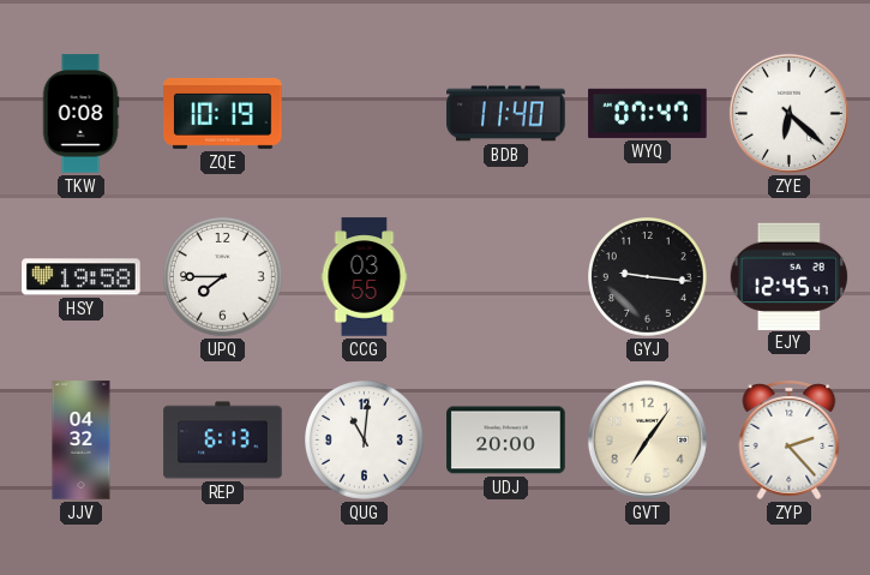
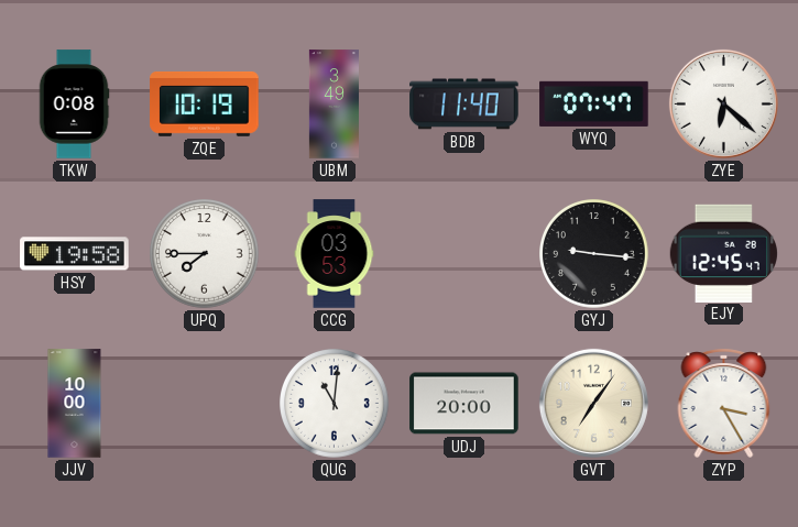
UBM: none -> 3:49 (334, 105)
CCG: 03:55 -> 03:53 (335, 254)
JJV: 04:32 -> 10:00 (75, 404)
REP: 6:13 -> none (223, 441)
ZYP: 2:23 -> 3:25 (724, 403)
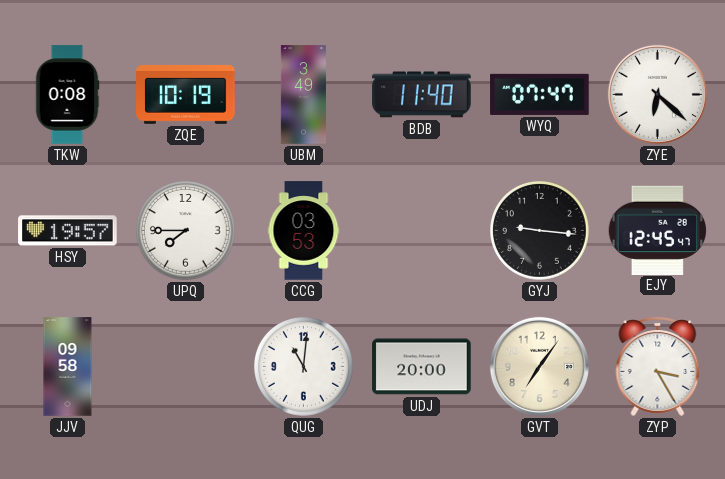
HSY: 19:58 -> 19:57 (68, 231)
JJV: 10:00 -> 09:58 (68, 367)
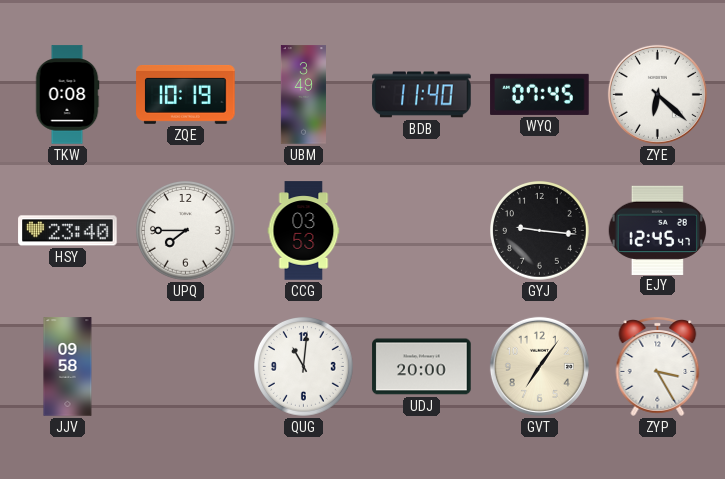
WYQ: 07:47 -> 07:45 (540, 94)
HSY: 19:57 -> 23:40 (68, 231)
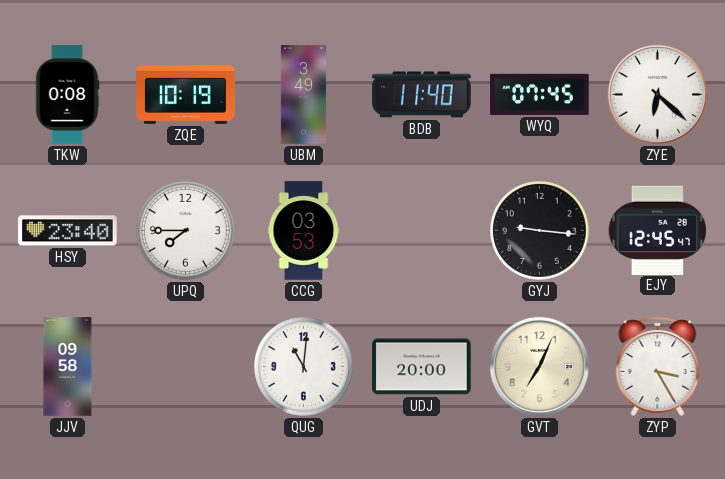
GVT: 7:06 -> 7:04 (539, 366)
